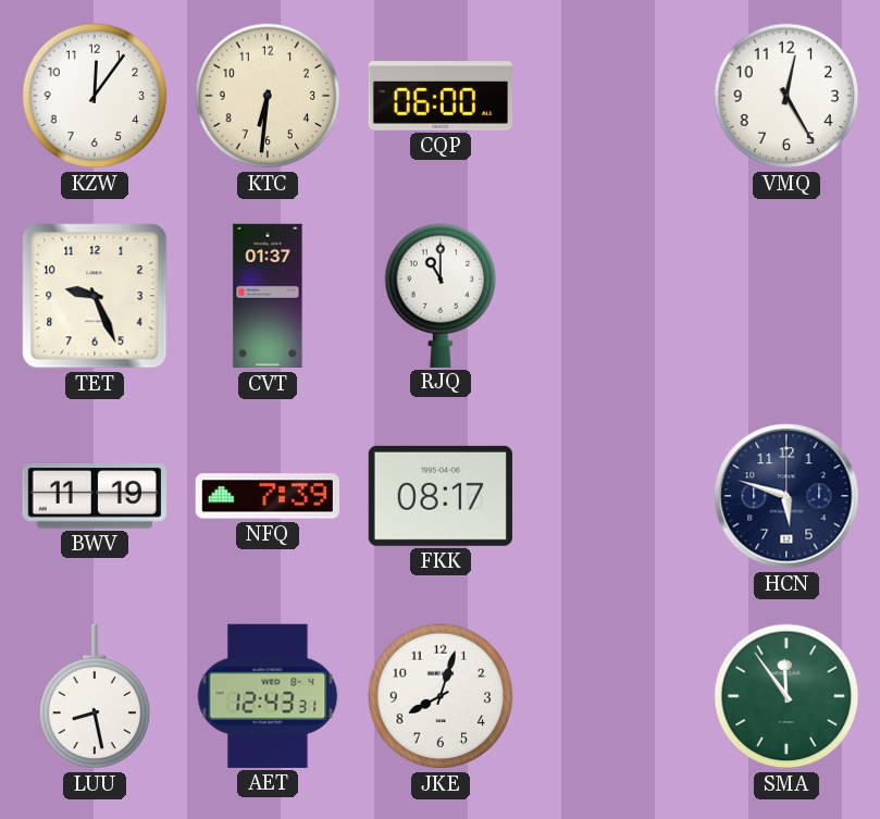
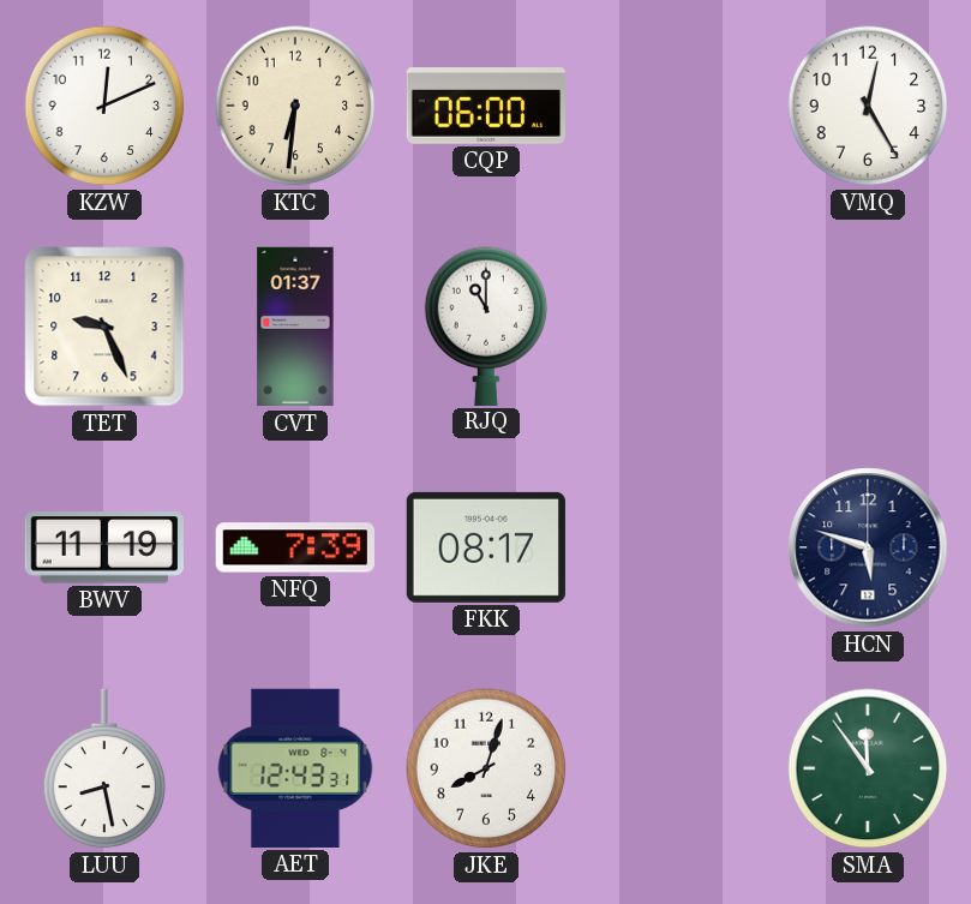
KZW: 12:06 -> 12:11 (104, 106)
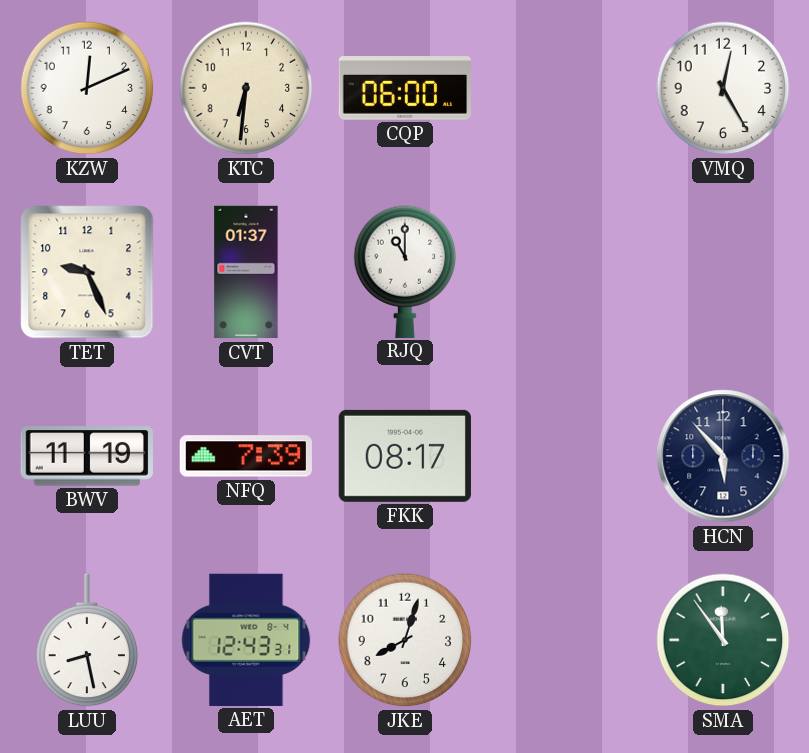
HCN: 5:48 -> 5:53 (723, 456)
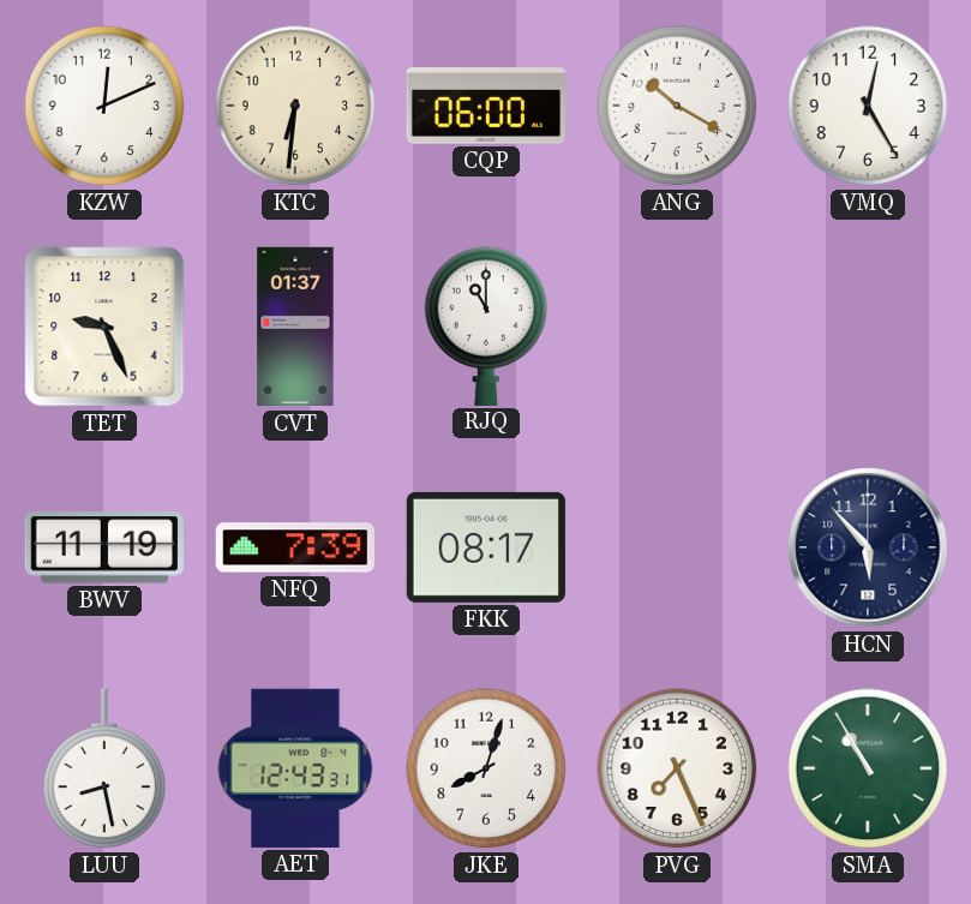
ANG: none -> 10:20 (677, 106)
PVG: none -> 7:26 (677, 768)
SMA: 11:54 -> 10:55 (868, 768)
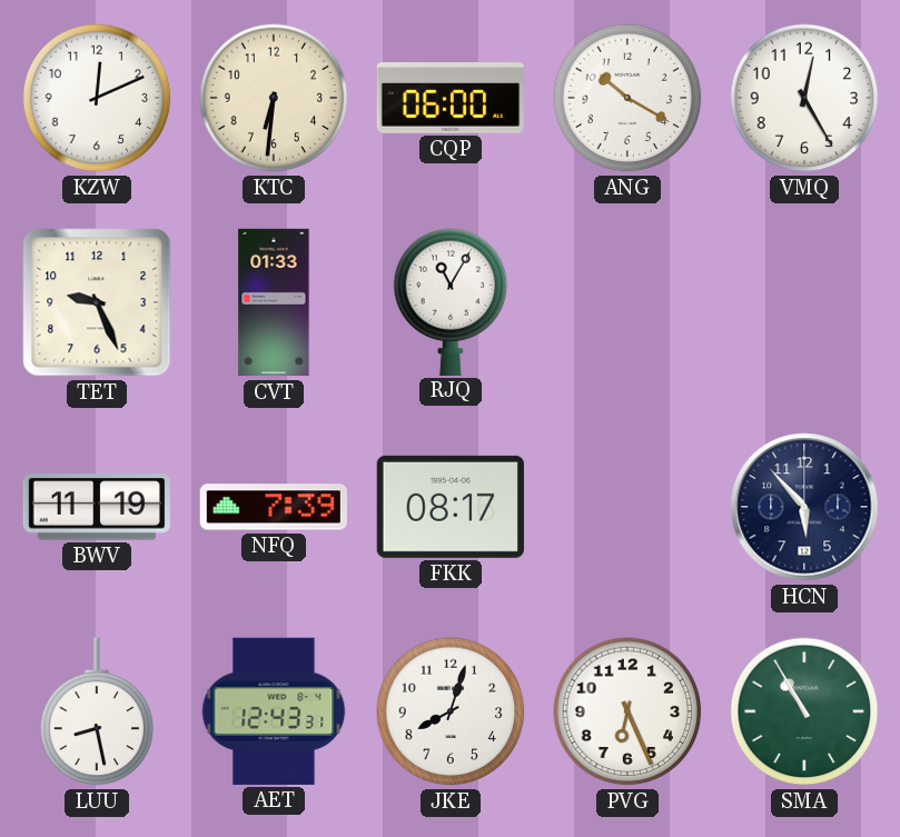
CVT: 01:37 -> 01:33 (274, 302)
RJQ: 11:00 -> 11:05 (451, 301)
PVG: 7:26 -> 6:26 (627, 711)
